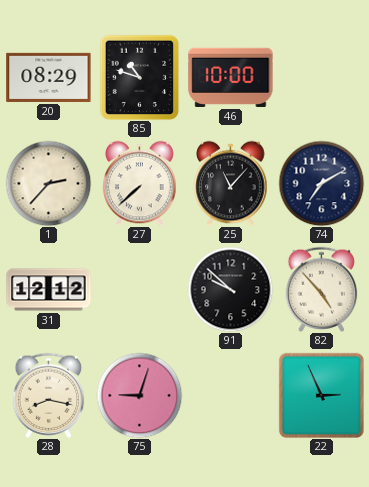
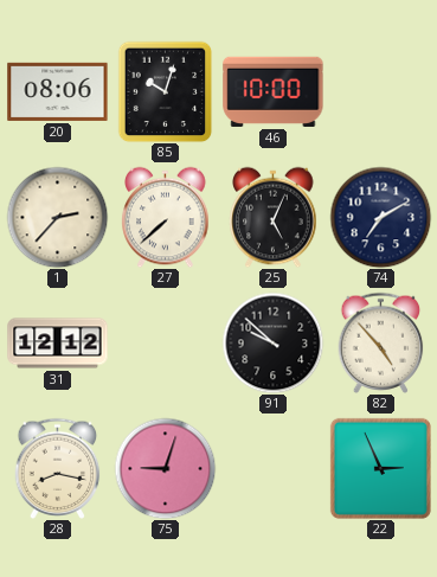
20: 08:29 -> 08:06 (58, 91)
85: 10:48 -> 10:03 (166, 91)
25: 11:07 -> 5:04 (274, 217)
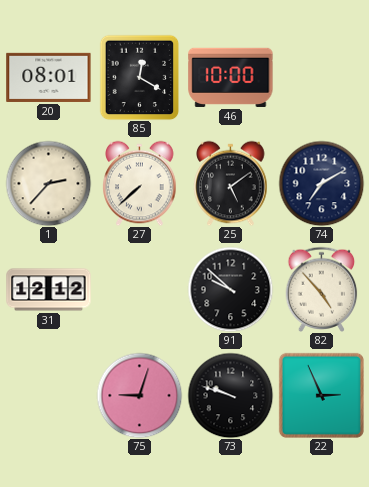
20: 08:06 -> 08:01 (49, 77)
85: 10:03 -> 12:20 (140, 77)
25: 5:04 -> 5:09 (231, 183)
28: 8:17 -> none (58, 468)
73: none -> 9:48 (230, 395)
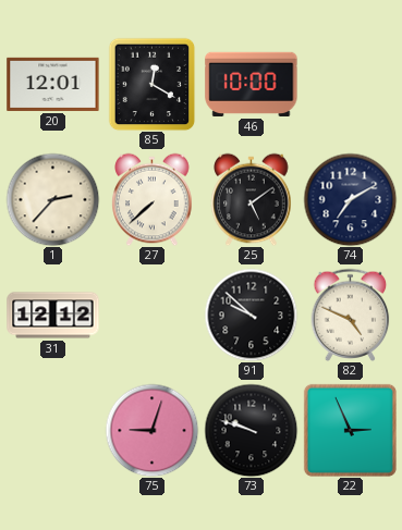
20: 08:01 -> 12:01 (53, 84)
82: 4:53 -> 4:49 (351, 315)
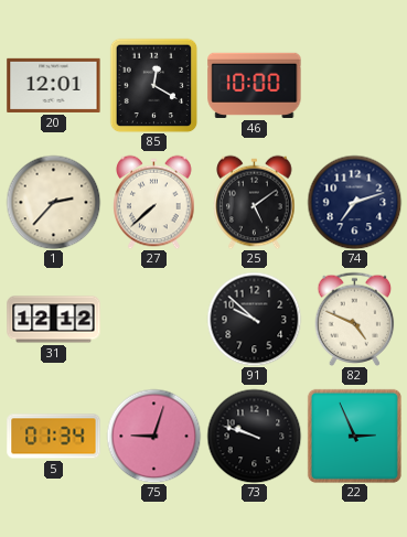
74: 7:10 -> 7:12 (354, 202)
5: none -> 01:34 (54, 437)
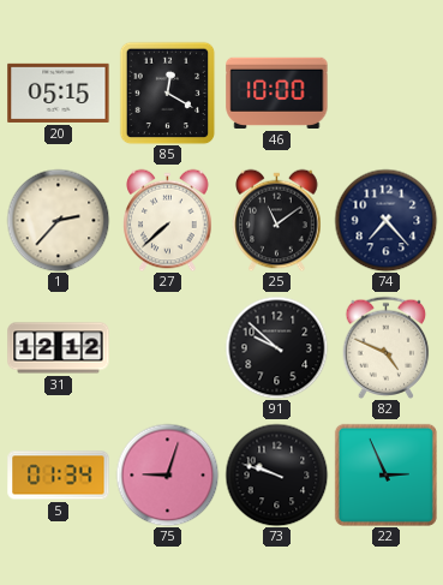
20: 12:01 -> 05:15 (59, 92)
25: 5:09 -> 11:09 (277, 220)
74: 7:12 -> 7:23 (385, 220)
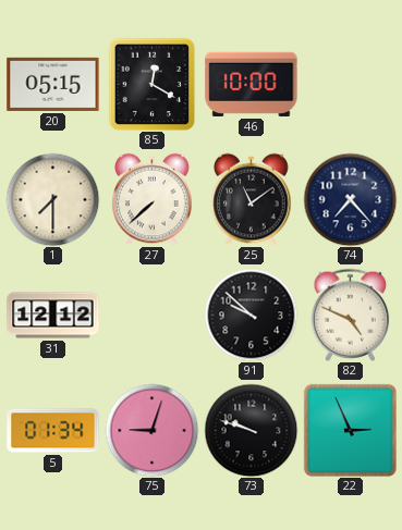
1: 2:37 -> 7:30 (52, 199)
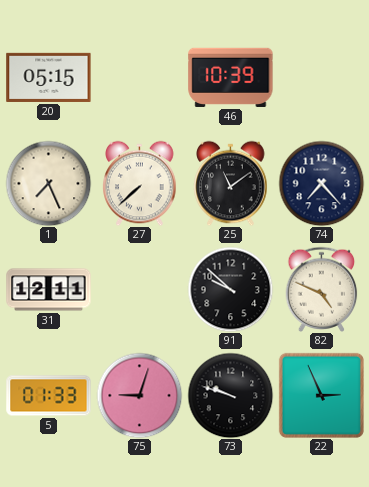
85: 12:20 -> none (153, 84)
46: 10:00 -> 10:39 (231, 77)
1: 7:30 -> 7:26 (48, 183)
31: 12:12 -> 12:11 (49, 290)
5: 01:34 -> 01:33 (49, 396)
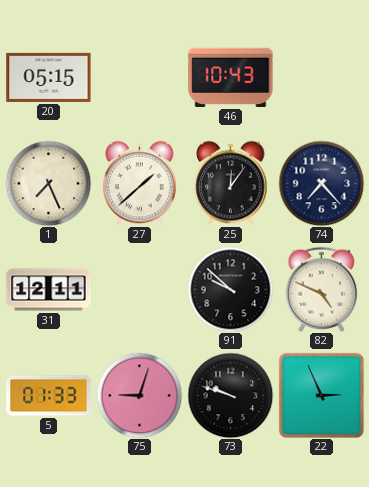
46: 10:39 -> 10:43 (231, 77)
27: 7:38 -> 1:38 (140, 183)
25: 11:09 -> 12:06 (231, 183)
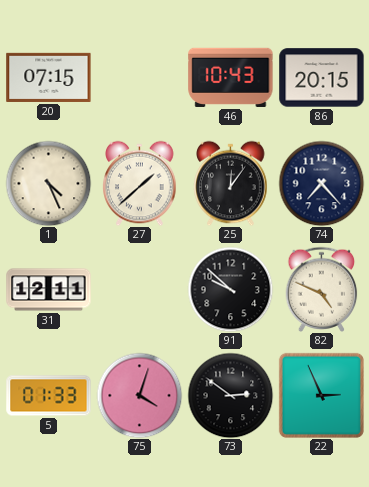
20: 05:15 -> 07:15 (49, 77)
86: none -> 20:15 (322, 78)
1: 7:26 -> 4:26 (48, 183)
75: 9:03 -> 4:03 (139, 395)
73: 9:48 -> 2:51 (230, 395)
